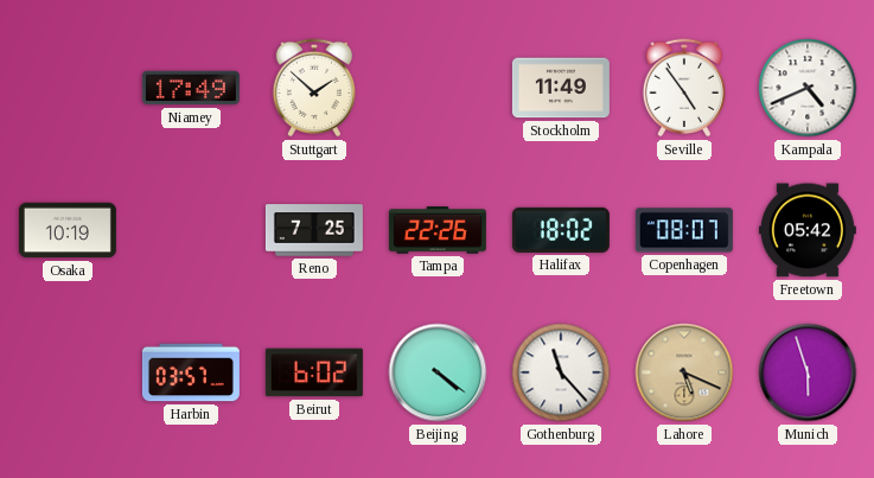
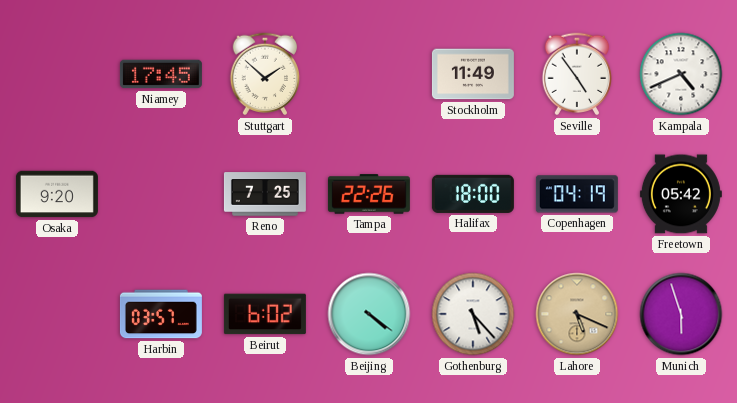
Niamey: 17:49 -> 17:45 (161, 74)
Osaka: 10:19 -> 9:20 (57, 194)
Halifax: 18:02 -> 18:00 (473, 194)
Copenhagen: 08:07 -> 04:19 (577, 194)
Gothenburg: 11:23 -> 5:23 (473, 314)
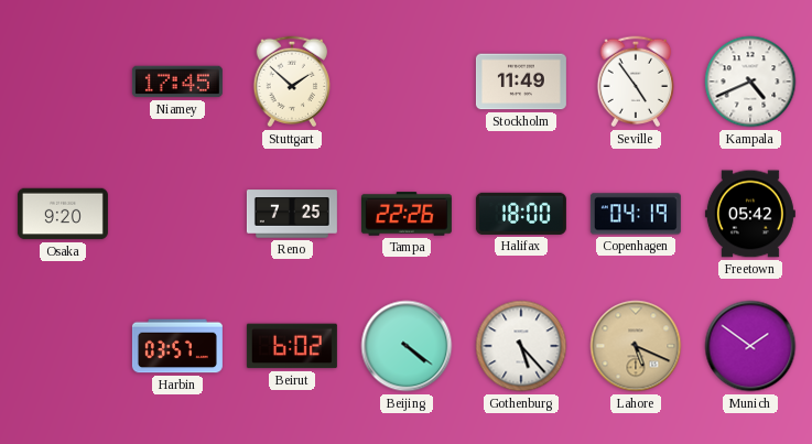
Munich: 5:57 -> 1:51 (750, 346)
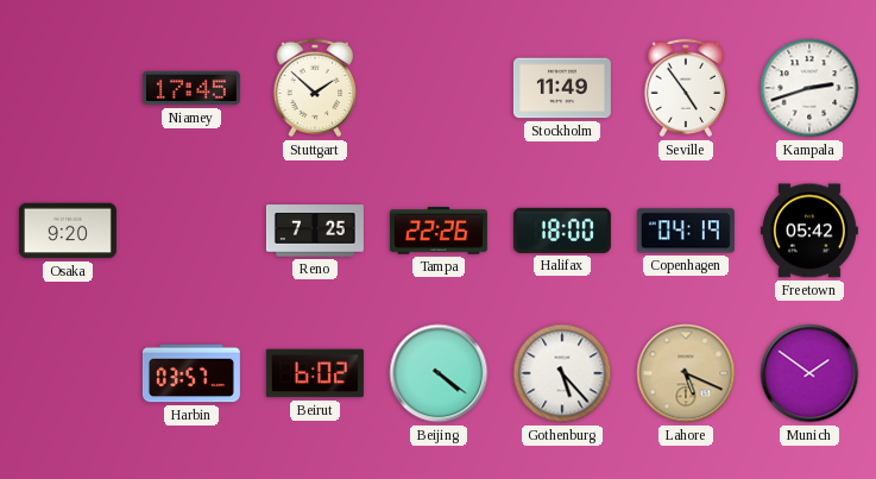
Kampala: 4:41 -> 2:42 (809, 88)
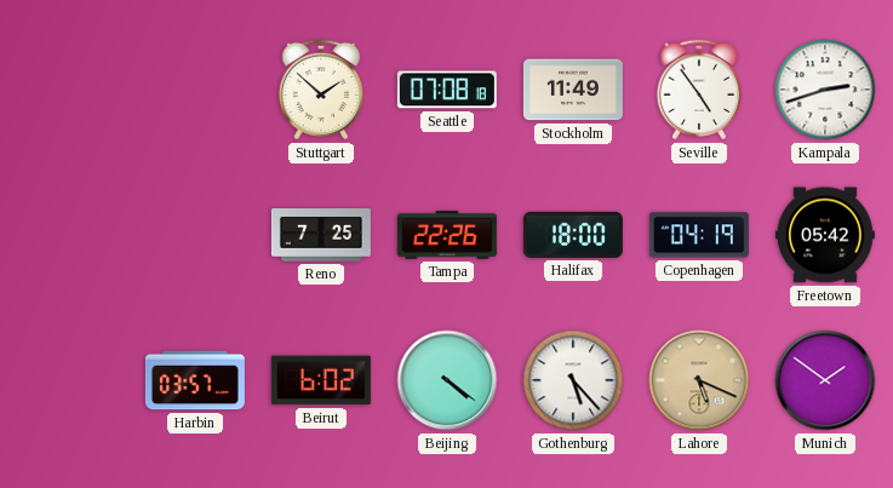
Niamey: 17:45 -> none (191, 88)
Seattle: none -> 07:08 (447, 90)
Osaka: 9:20 -> none (68, 231)
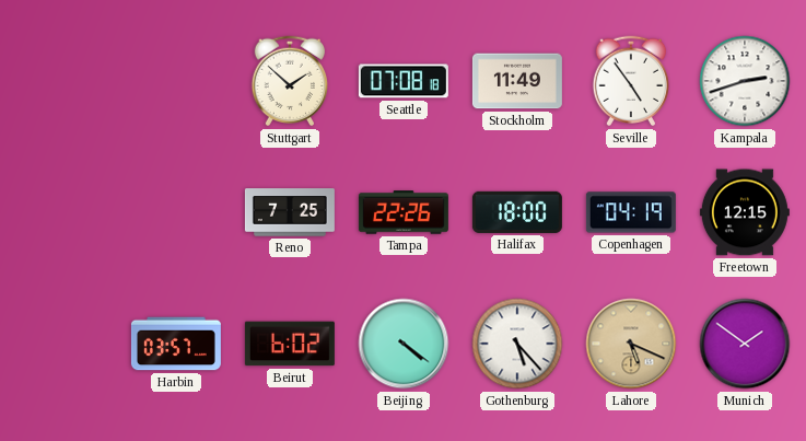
Freetown: 05:42 -> 12:15 (745, 212)
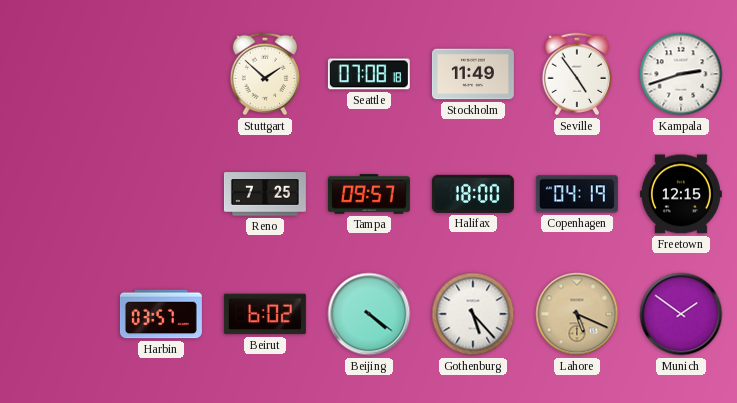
Tampa: 22:26 -> 09:57 (369, 194)
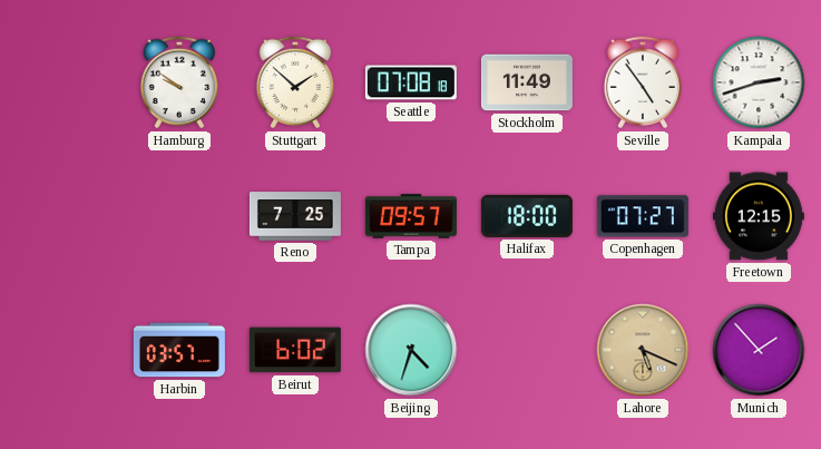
Hamburg: none -> 9:51 (179, 82)
Copenhagen: 04:19 -> 07:27 (643, 216)
Beijing: 4:21 -> 4:33 (411, 350)
Gothenburg: 5:23 -> none (473, 314)
Munich: 1:51 -> 1:53 (759, 350)
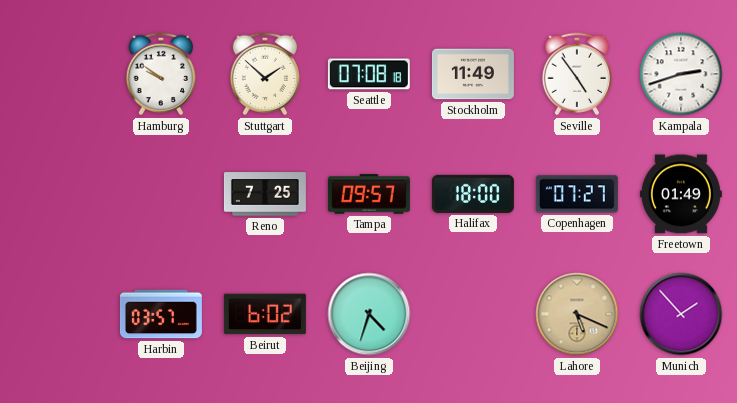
Freetown: 12:15 -> 01:49 (681, 194)
